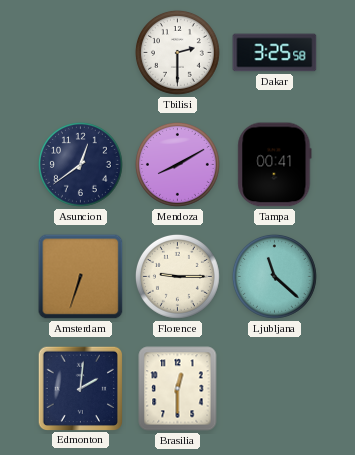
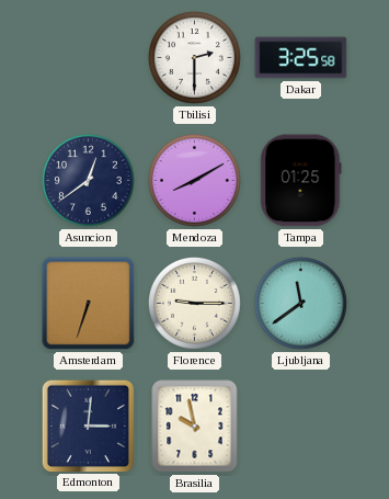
Tampa: 00:41 -> 01:25 (301, 181)
Ljubljana: 11:22 -> 11:39 (300, 303)
Edmonton: 2:01 -> 3:01 (88, 426)
Brasilia: 12:30 -> 9:58 (195, 427)
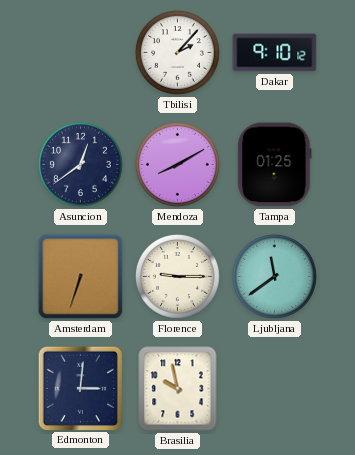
Tbilisi: 2:30 -> 2:07 (177, 52)
Dakar: 3:25 -> 9:10 (275, 53)
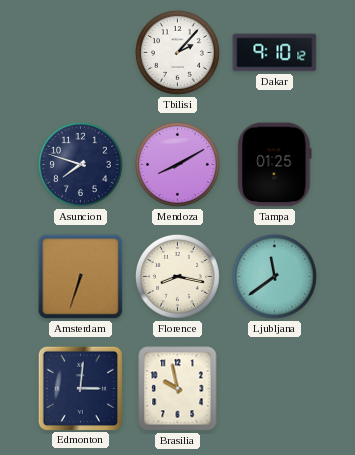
Asuncion: 12:39 -> 7:48 (80, 164)
Florence: 9:15 -> 8:17 (177, 276)
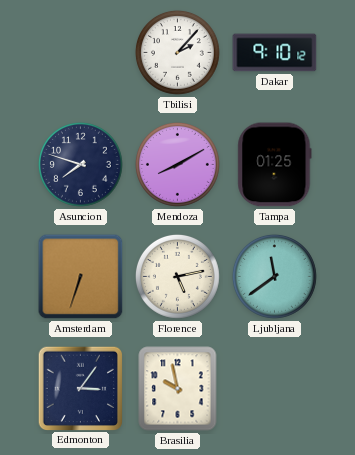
Florence: 8:17 -> 5:13 (177, 276)
Edmonton: 3:01 -> 3:06 (80, 388)
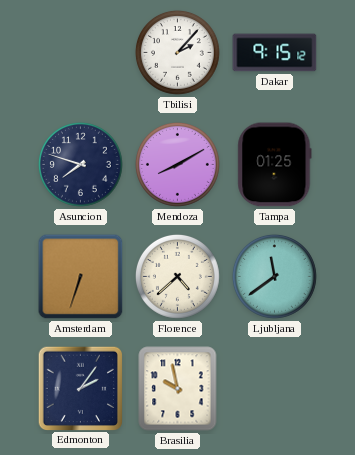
Dakar: 9:10 -> 9:15 (275, 53)
Florence: 5:13 -> 4:38 (177, 276)
Edmonton: 3:06 -> 2:06 (80, 388)
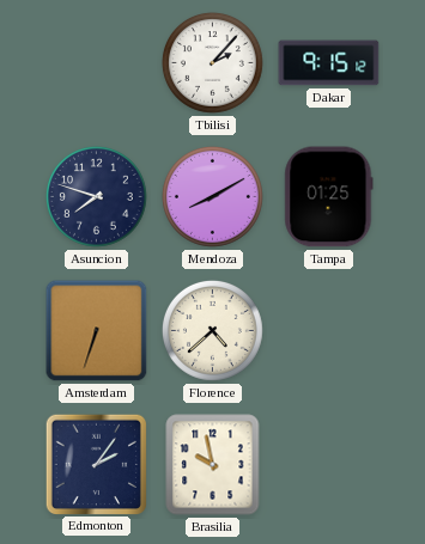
Ljubljana: 11:39 -> none (274, 276)
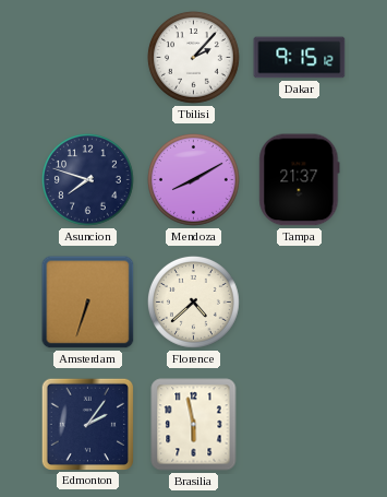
Tampa: 01:25 -> 21:37 (300, 180)
Brasilia: 9:58 -> 5:58 (194, 425)
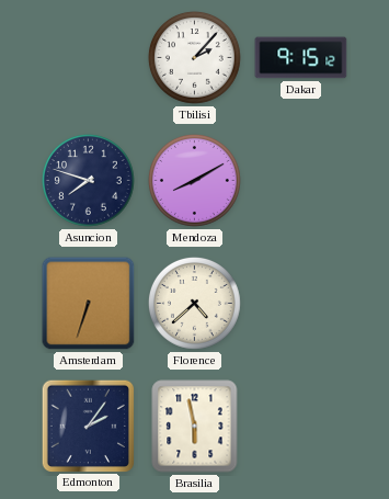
Tampa: 21:37 -> none (300, 180)
